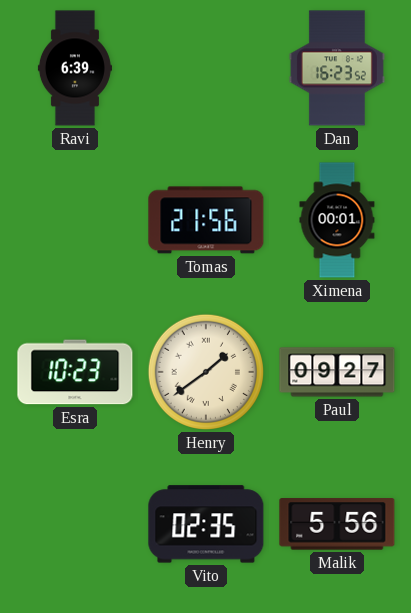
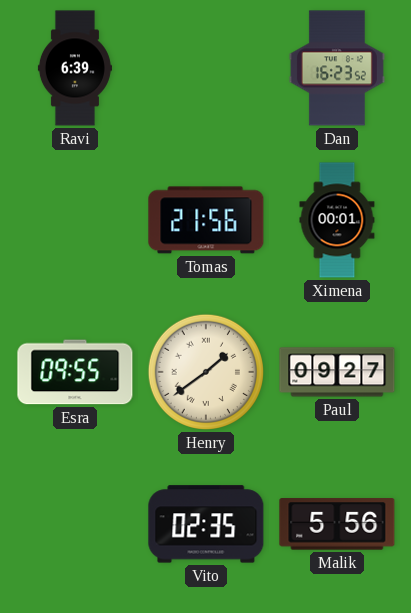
Esra: 10:23 -> 09:55 (75, 372)
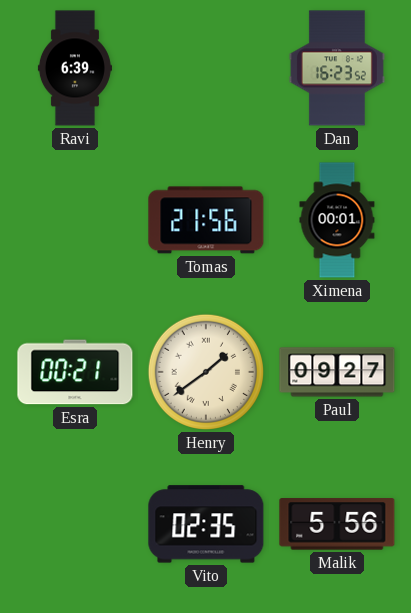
Esra: 09:55 -> 00:21 (75, 372)
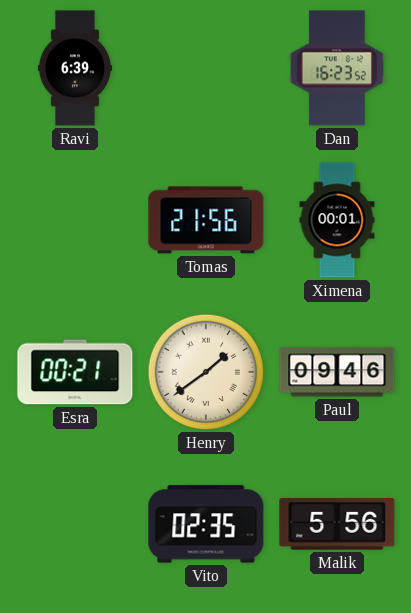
Paul: 09:27 -> 09:46 (337, 372)
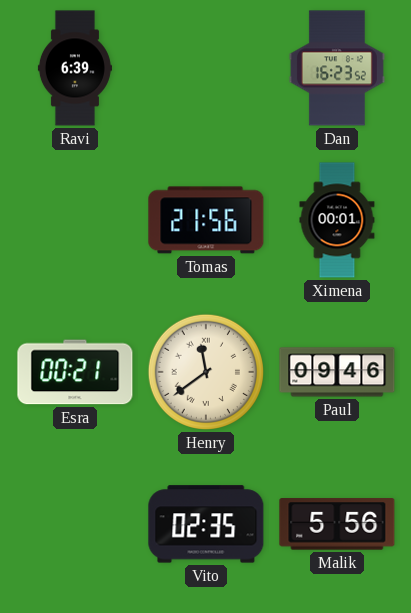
Henry: 1:39 -> 11:39 (206, 372)
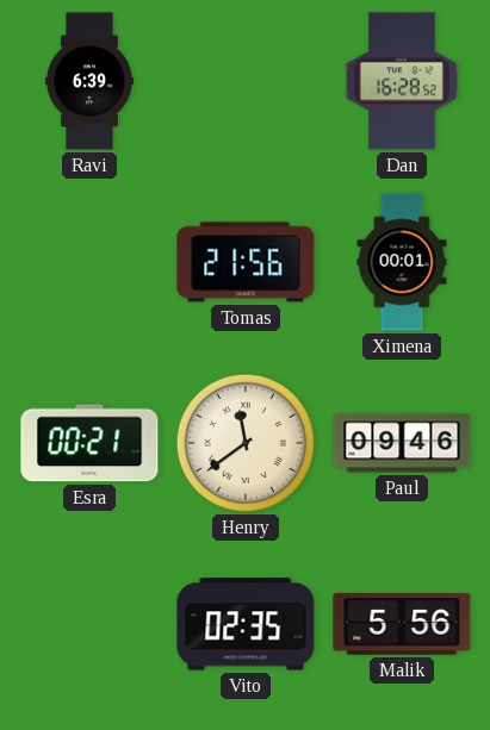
Dan: 16:23 -> 16:28 (402, 81)
